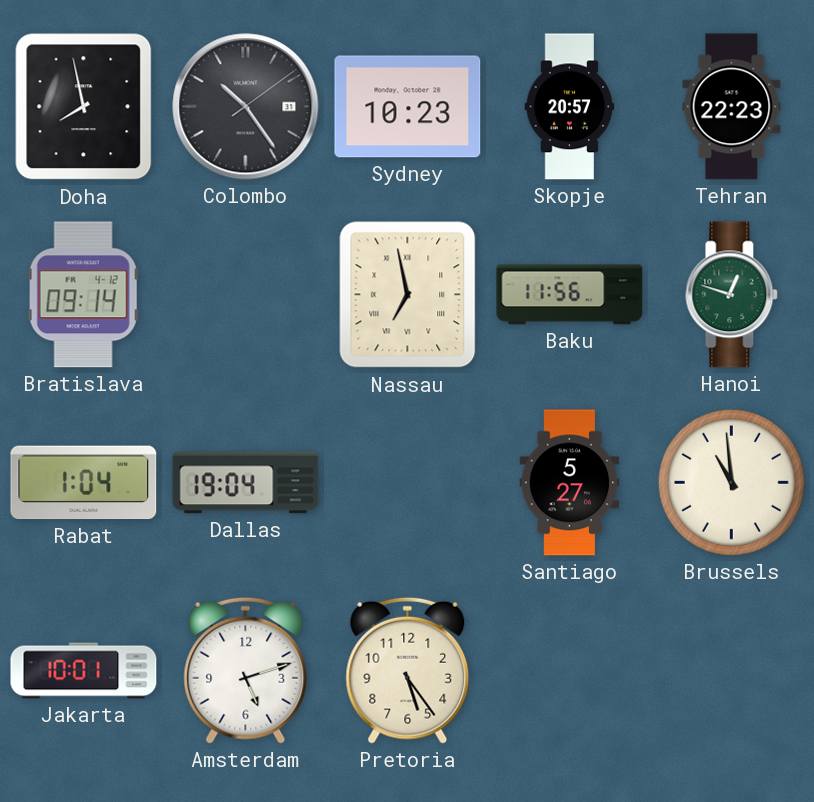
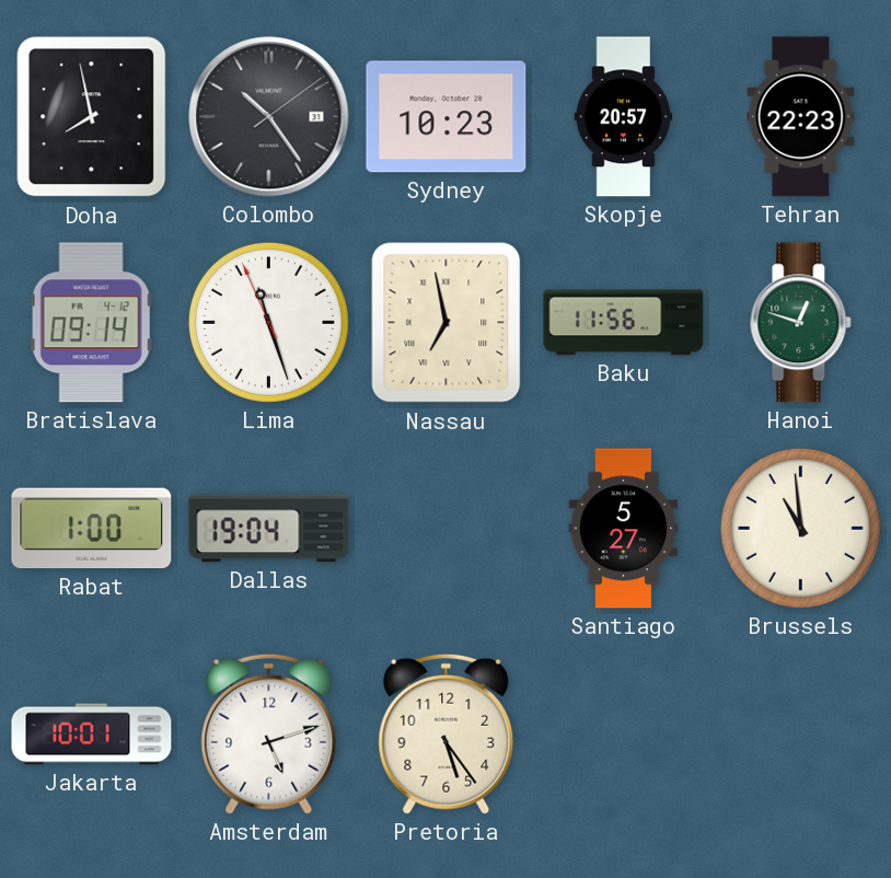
Lima: none -> 11:26 (268, 322)
Rabat: 1:04 -> 1:00 (92, 529)
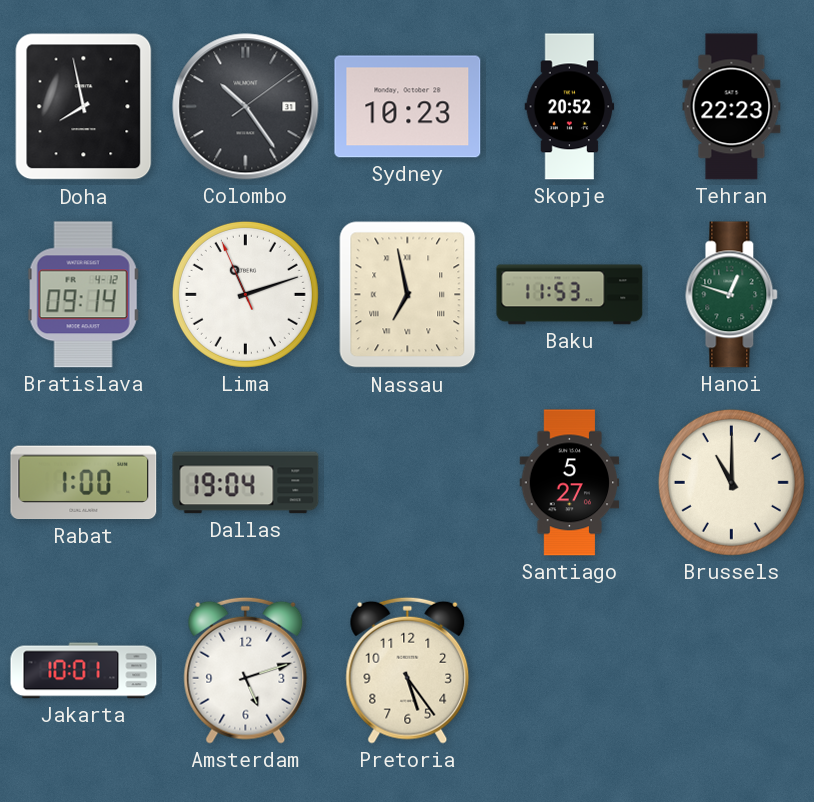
Skopje: 20:57 -> 20:52 (570, 107)
Lima: 11:26 -> 11:11 (245, 294)
Baku: 11:56 -> 11:53 (570, 295)
Brussels: 10:59 -> 11:00 (731, 482)
